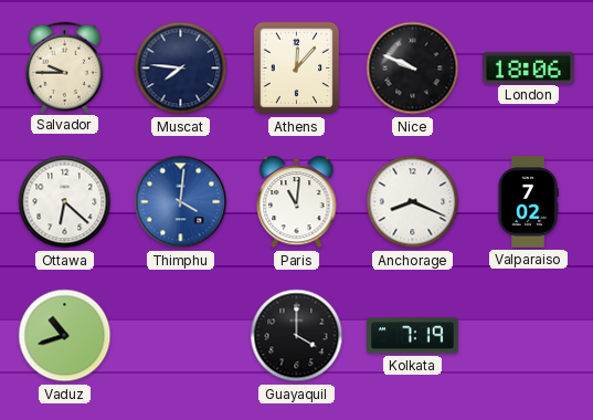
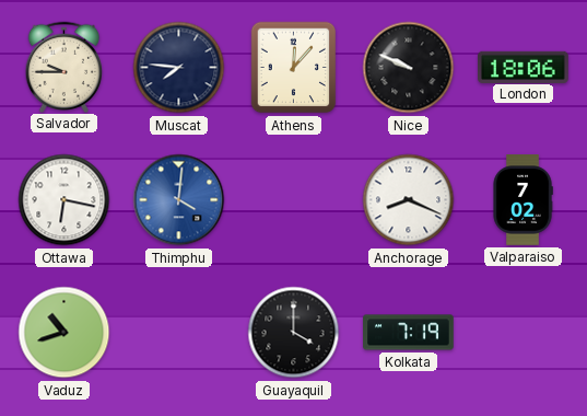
Ottawa: 6:22 -> 6:17 (64, 200)
Paris: 11:01 -> none (297, 202)
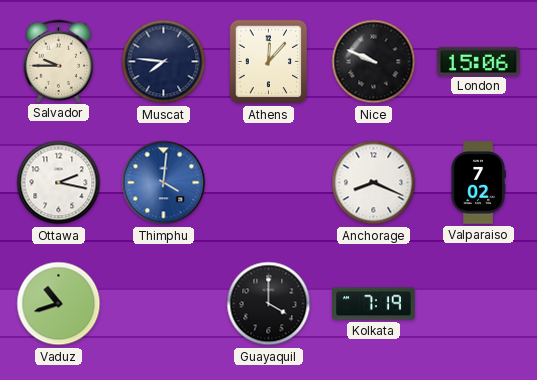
London: 18:06 -> 15:06 (479, 61)
Ottawa: 6:17 -> 2:17 (59, 183)
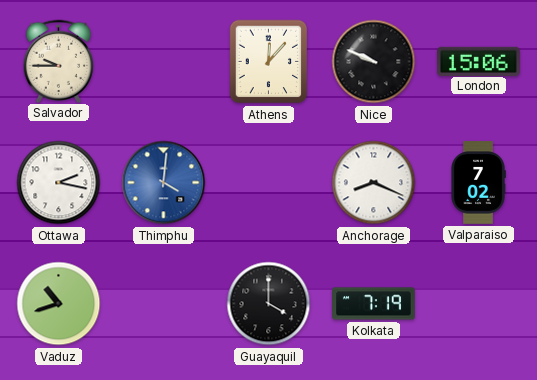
Muscat: 7:46 -> none (164, 62)
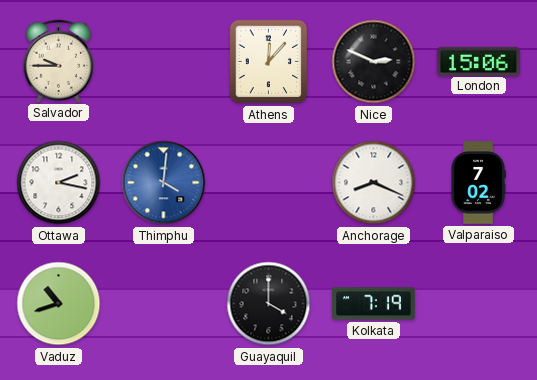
Nice: 9:49 -> 2:49 (374, 62)
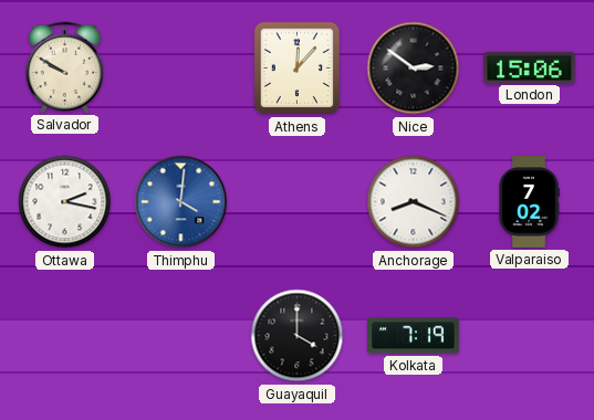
Salvador: 9:45 -> 9:50 (65, 67)
Nice: 2:49 -> 2:51 (414, 69)
Vaduz: 10:42 -> none (59, 304)
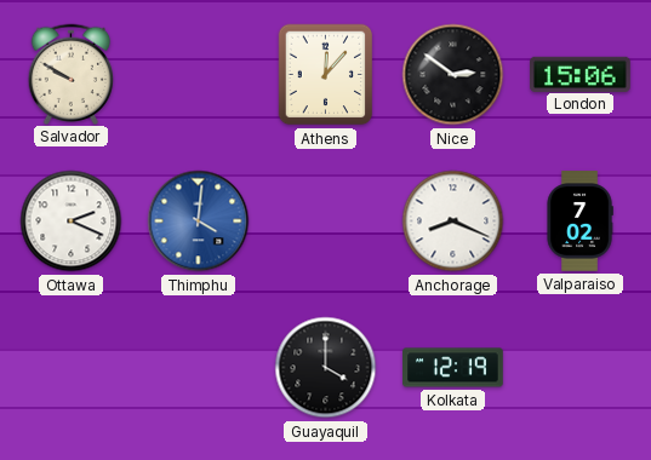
Ottawa: 2:17 -> 2:19 (72, 222)
Kolkata: 7:19 -> 12:19 (453, 368)
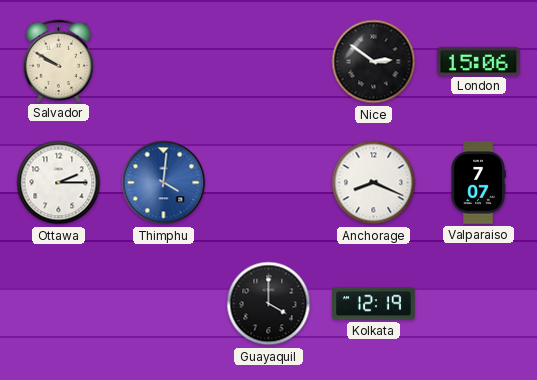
Athens: 12:07 -> none (326, 75)
Ottawa: 2:19 -> 2:15 (59, 183)
Valparaiso: 7:02 -> 7:07 (478, 183)
